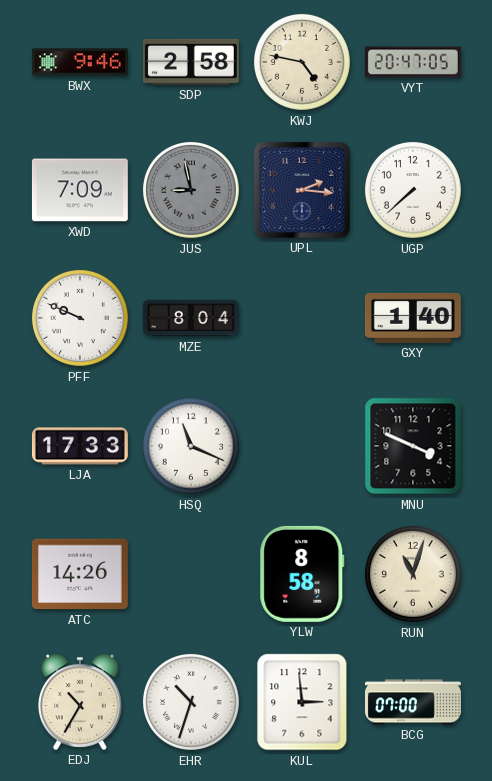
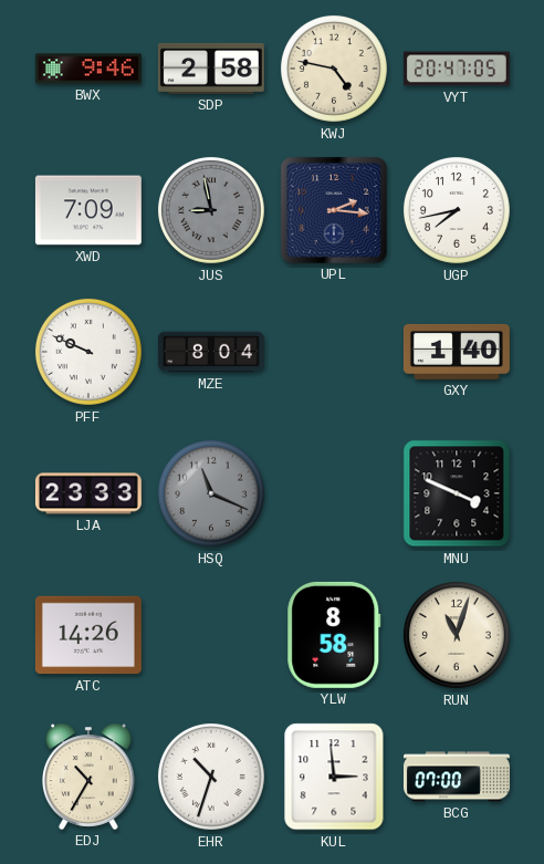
UGP: 7:38 -> 7:43 (457, 210)
LJA: 17:33 -> 23:33 (88, 493)
HSQ dial: white -> grey (211, 493)
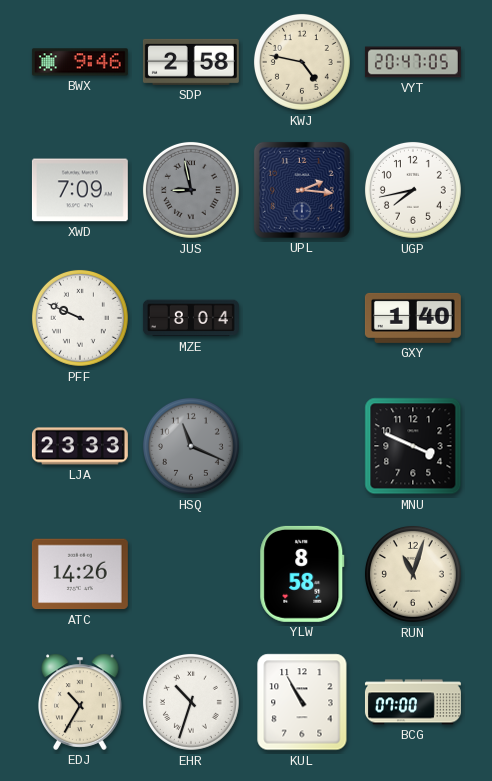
KUL: 2:59 -> 10:55 (302, 702)
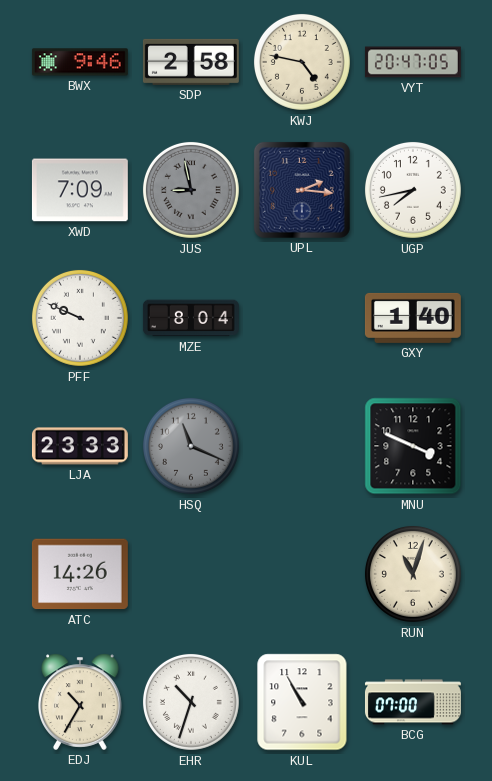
YLW: 8:58 -> none (302, 574)
